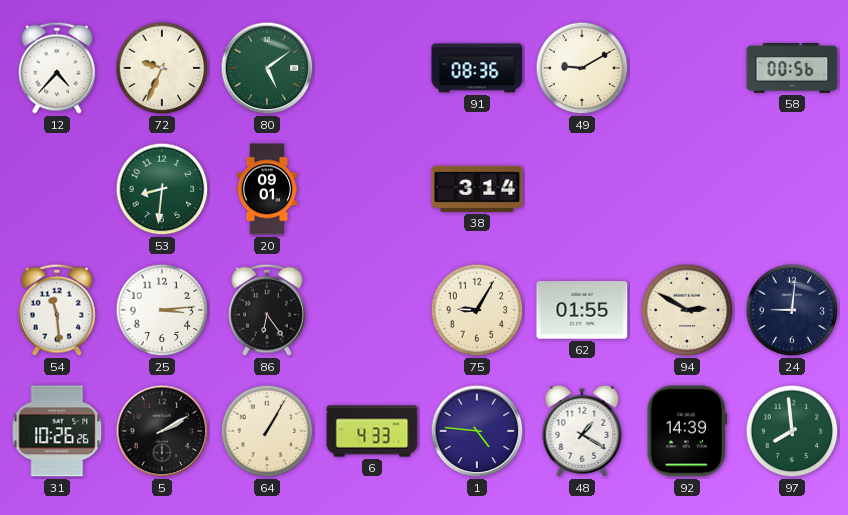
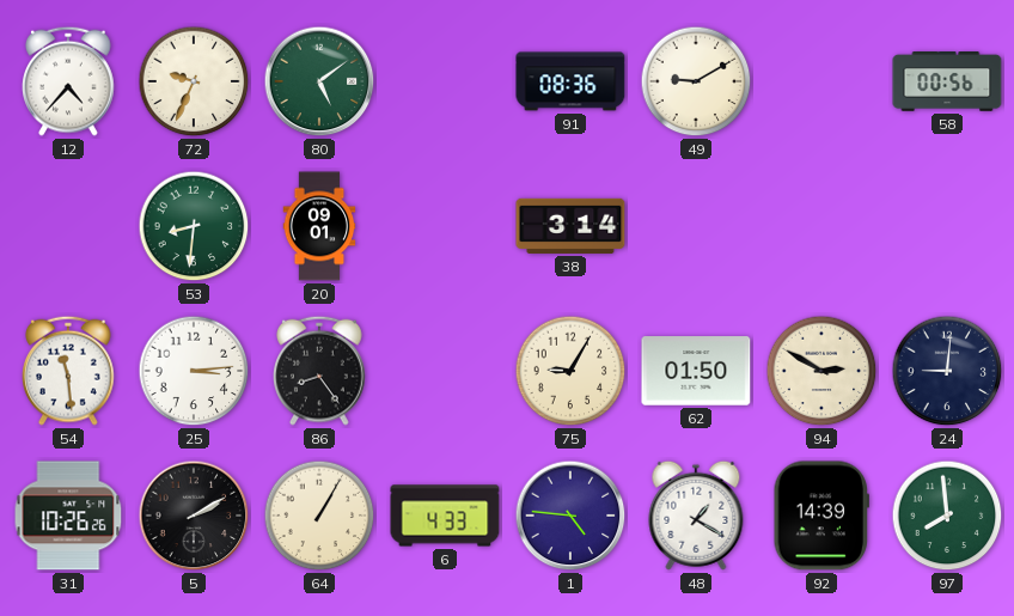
86: 6:24 -> 8:24 (320, 371)
62: 01:55 -> 01:50 (696, 371)
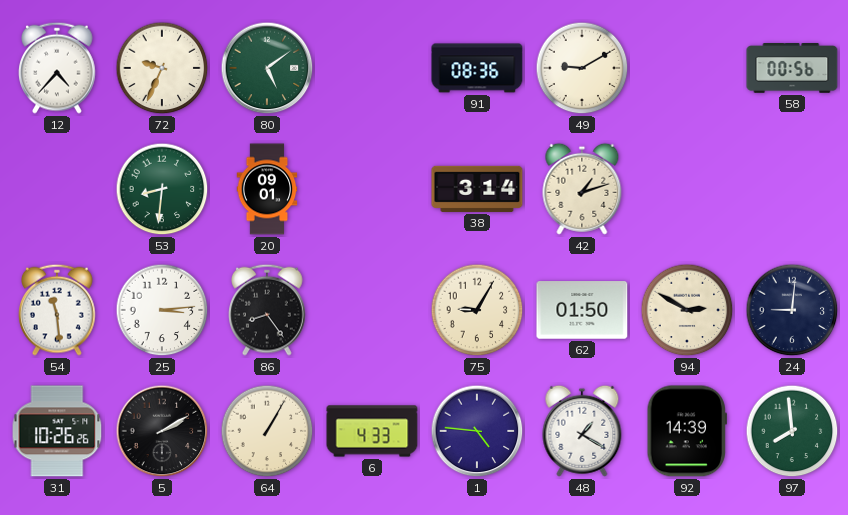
42: none -> 1:12 (582, 189)
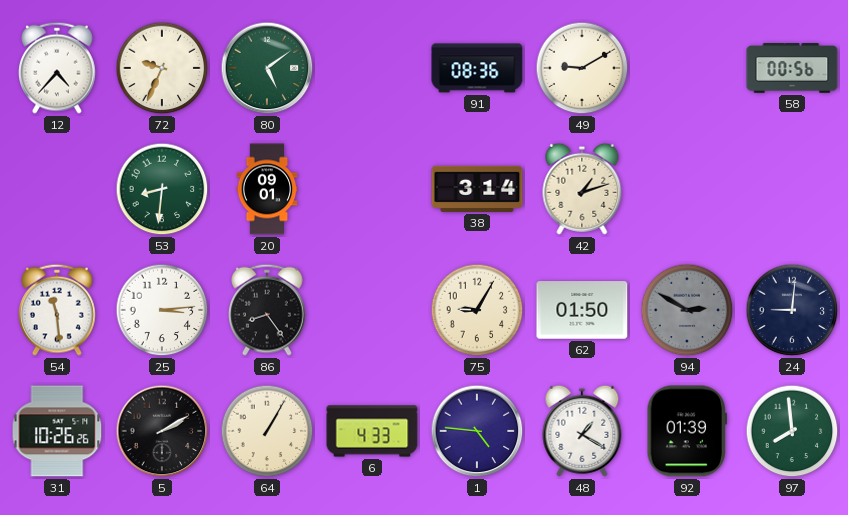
94 dial: cream -> grey (687, 310)
92: 14:39 -> 01:39 (686, 431)
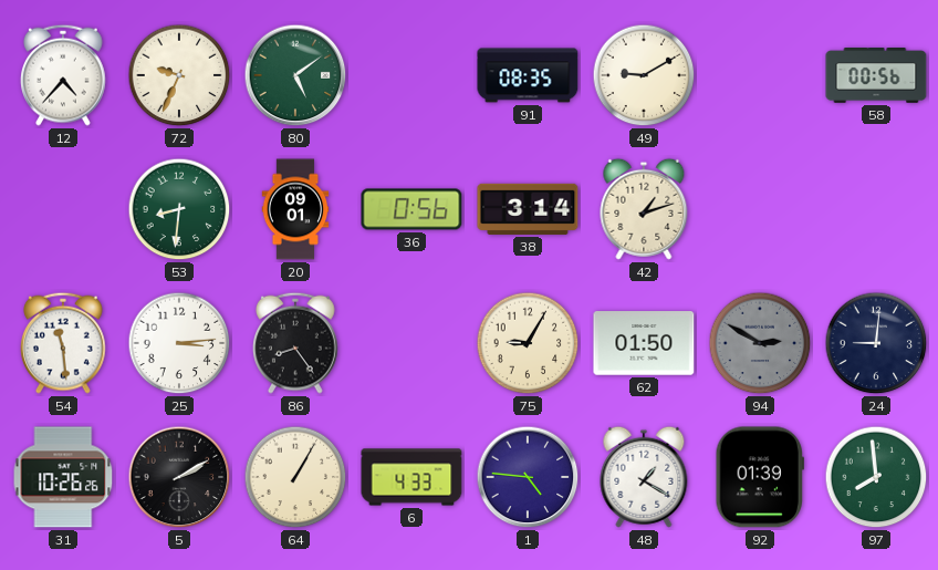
91: 08:36 -> 08:35 (528, 75)
36: none -> 0:56 (411, 209)
